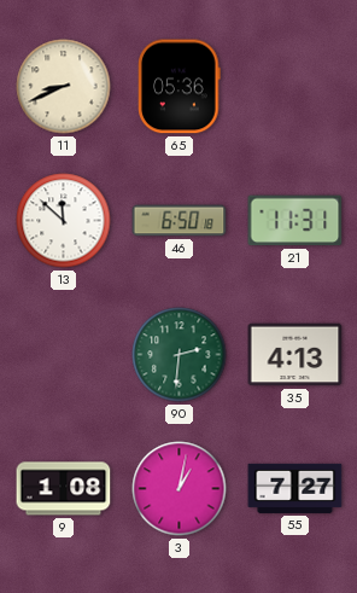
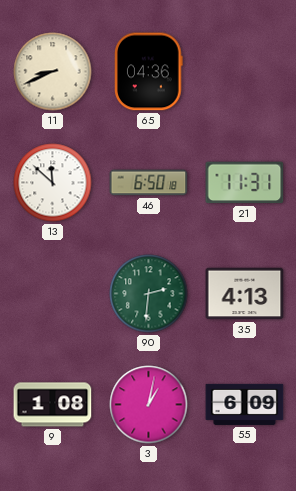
65: 05:36 -> 04:36 (149, 72)
55: 7:27 -> 6:09 (245, 404)
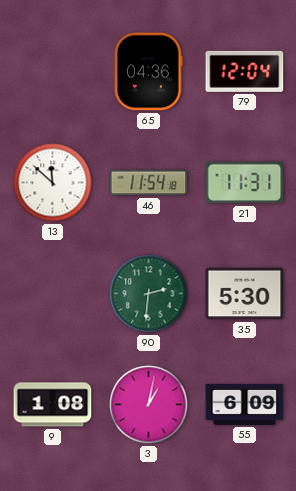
11: 8:41 -> none (53, 72)
79: none -> 12:04 (245, 71)
46: 6:50 -> 11:54 (149, 183)
35: 4:13 -> 5:30 (245, 294)
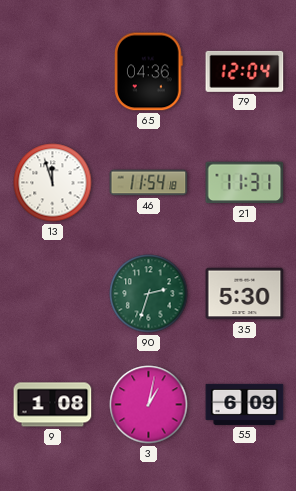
13: 11:52 -> 11:57 (53, 183)
90: 2:31 -> 2:33 (149, 294)
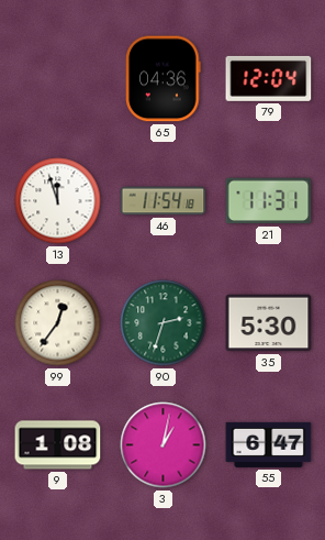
99: none -> 12:36 (58, 323)
55: 6:09 -> 6:47 (269, 444)
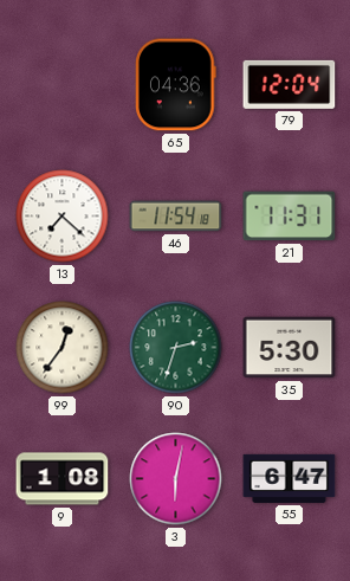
13: 11:57 -> 7:22 (63, 217)
3: 1:02 -> 6:02 (176, 479)
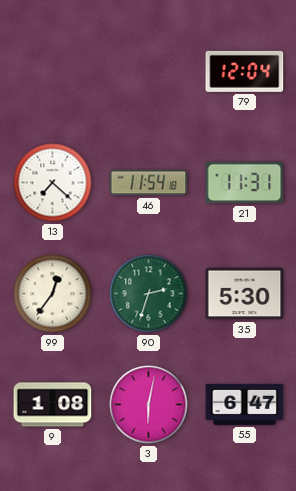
65: 04:36 -> none (176, 85)
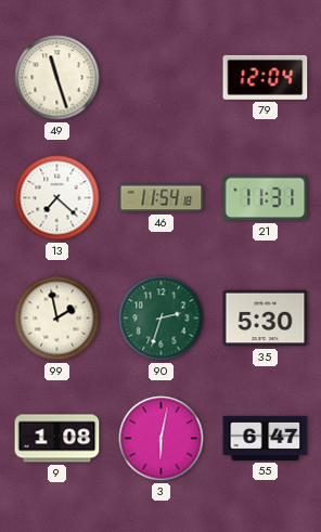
49: none -> 11:27 (57, 78)
99: 12:36 -> 1:58 (57, 319)
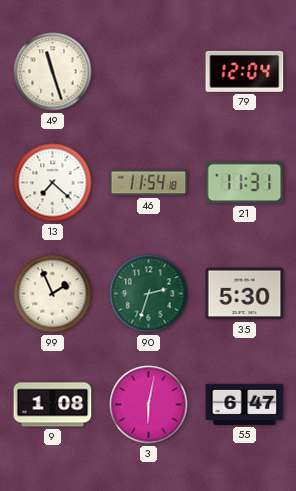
99: 1:58 -> 1:56 (53, 294)
